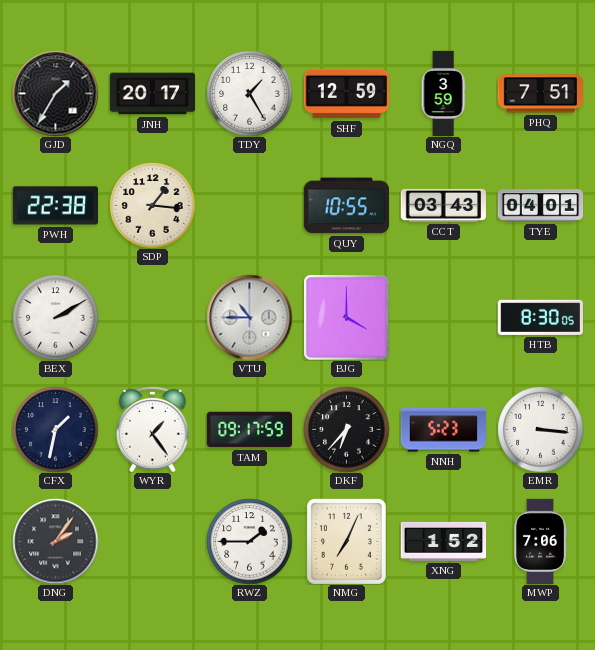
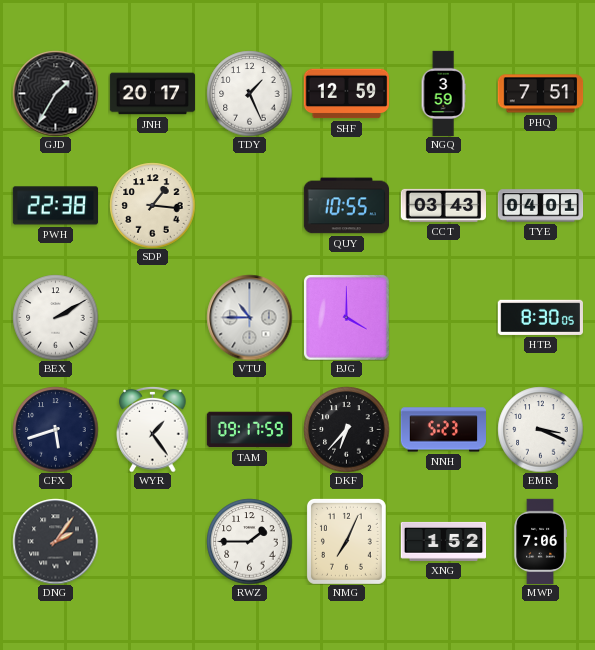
TDY: 1:25 -> 1:26 (249, 93)
CFX: 1:32 -> 5:42 (55, 429)
EMR: 3:16 -> 3:19 (540, 429)
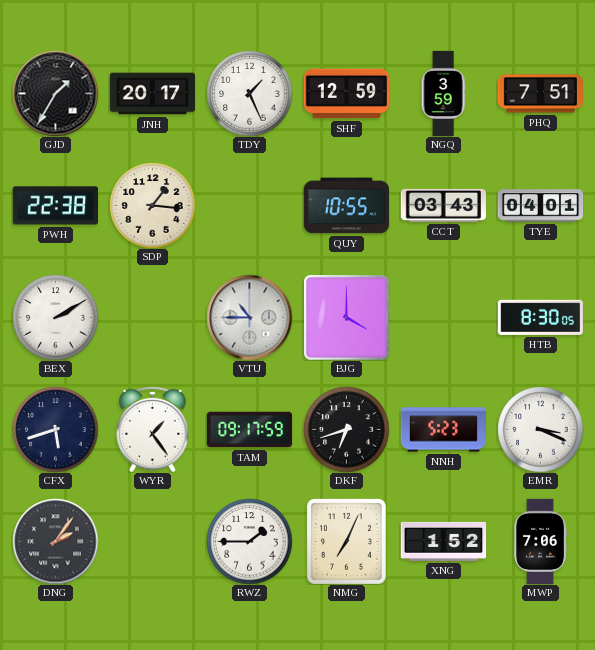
DKF: 6:37 -> 6:42 (346, 429)
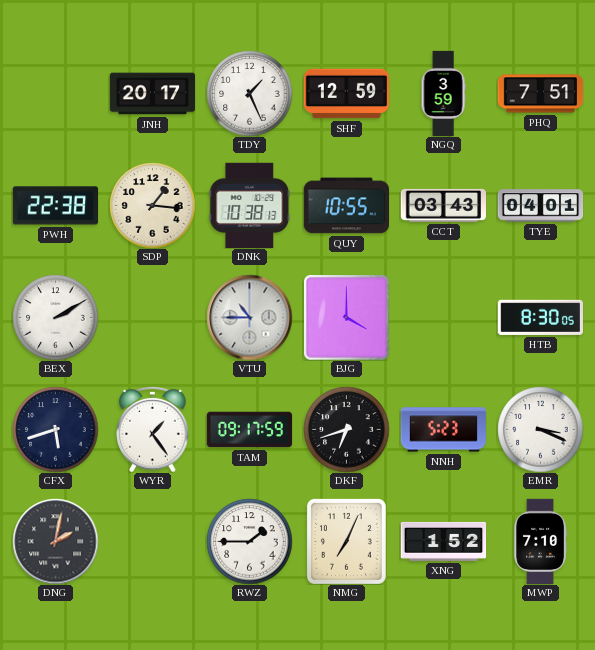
GJD: 1:35 -> none (55, 93)
DNK: none -> 10:38 (250, 205)
DNG: 2:06 -> 2:02 (55, 541)
MWP: 7:06 -> 7:10 (540, 541)
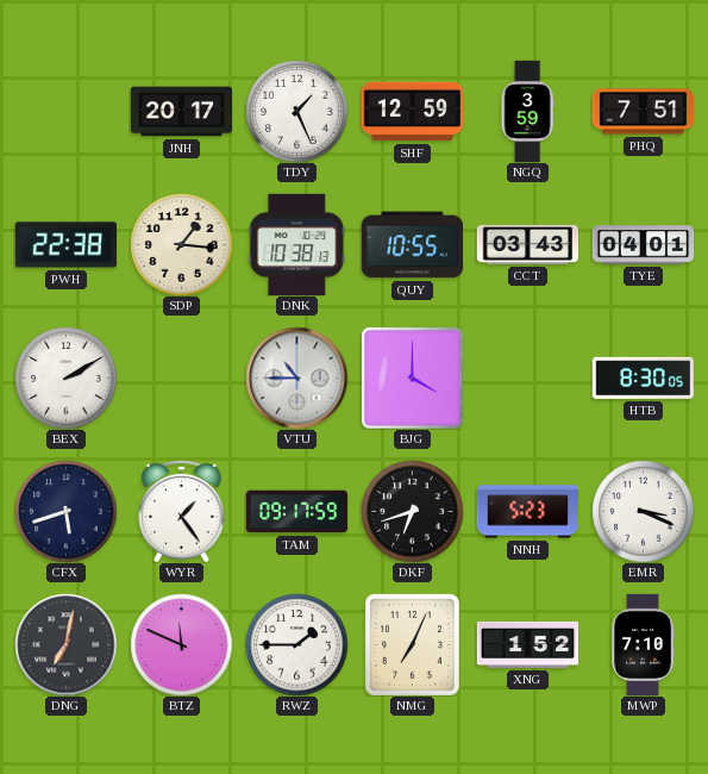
DNG: 2:02 -> 7:02 (65, 644)
BTZ: none -> 11:49 (181, 644)
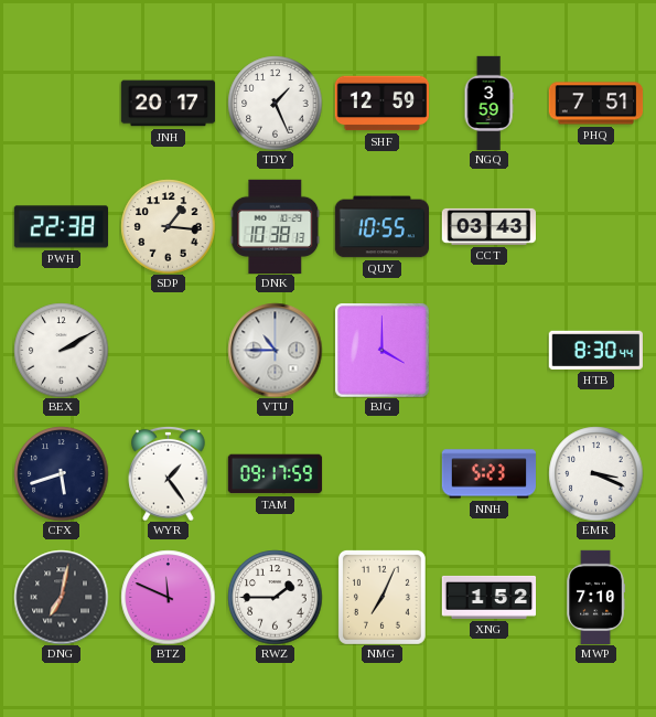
TYE: 04:01 -> none (643, 245)
HTB: 8:30:05 -> 8:30:44 (595, 350)
DKF: 6:42 -> none (412, 511)
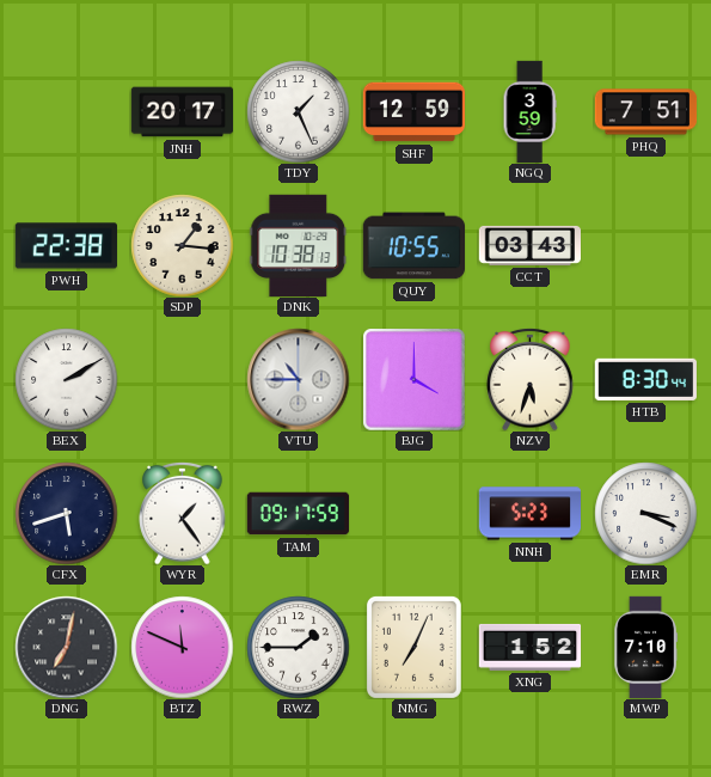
NZV: none -> 5:33 (531, 379)
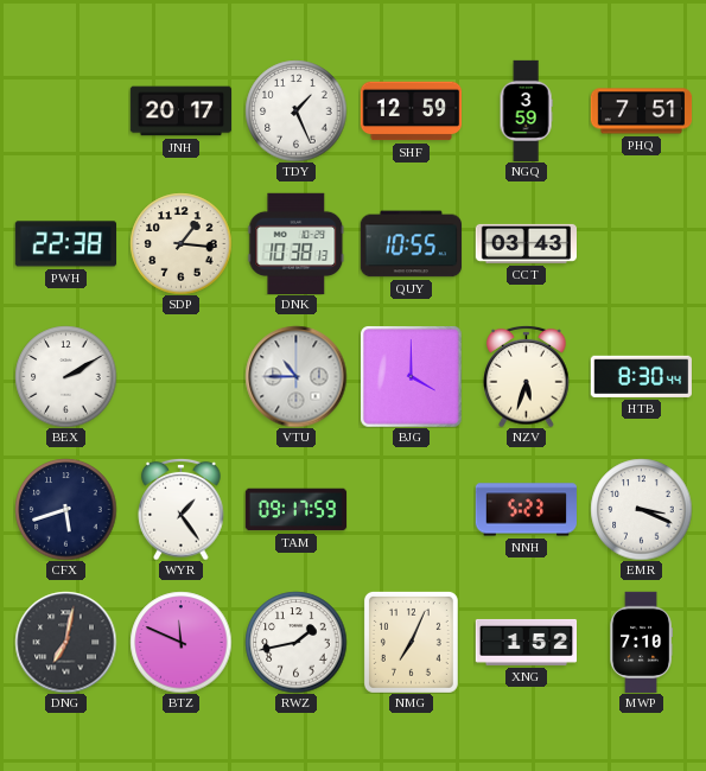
RWZ: 1:45 -> 1:43 (295, 642)
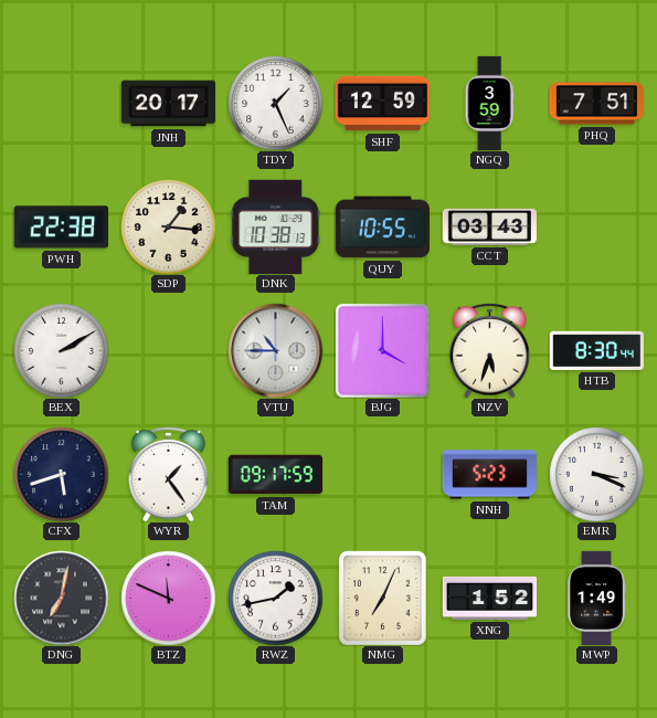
MWP: 7:10 -> 1:49 (596, 598)
